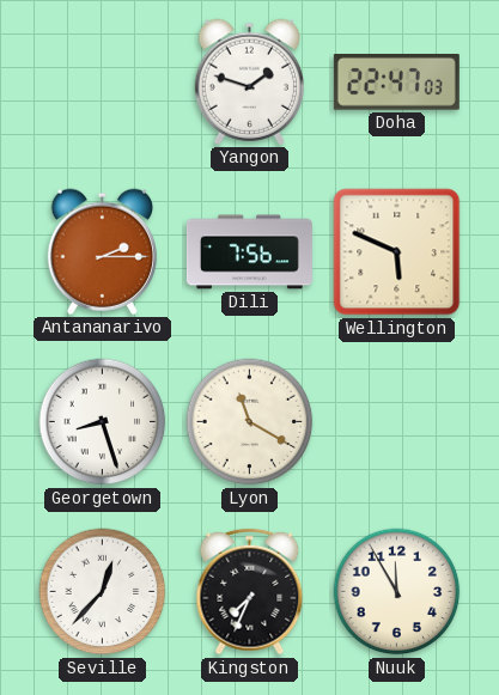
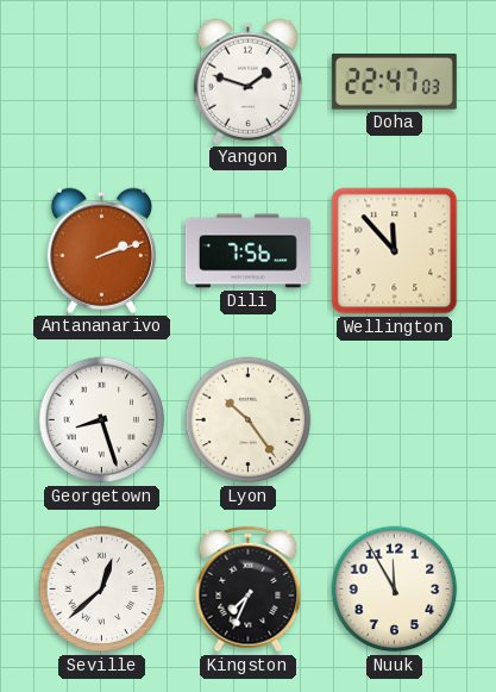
Antananarivo: 2:15 -> 2:12 (101, 250)
Wellington: 5:49 -> 11:53 (395, 251)
Lyon: 11:20 -> 10:24 (249, 420)
Seville: 12:37 -> 12:38 (102, 590)
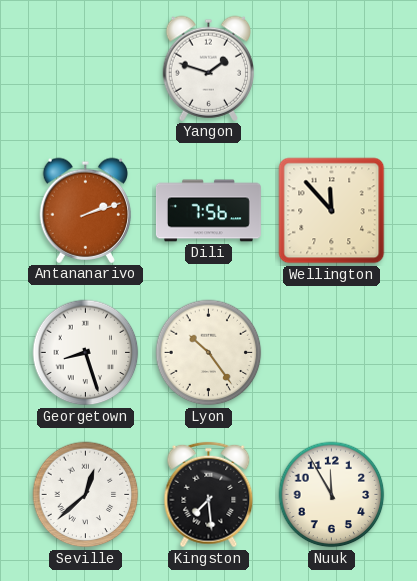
Doha: 22:47 -> none (394, 82)
Kingston: 7:34 -> 7:29 (209, 495)
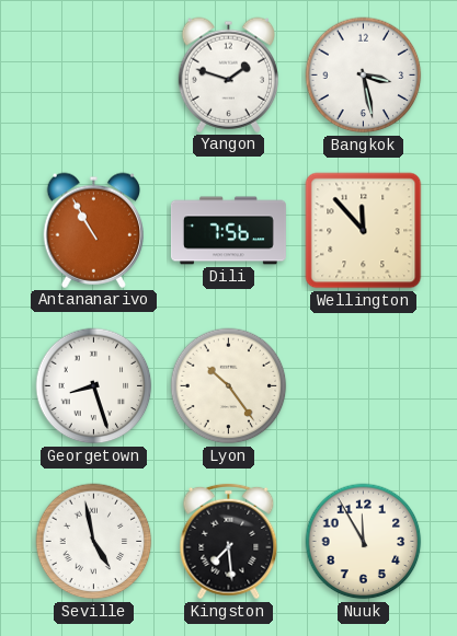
Bangkok: none -> 3:28 (364, 76)
Antananarivo: 2:12 -> 10:55 (93, 230)
Seville: 12:38 -> 4:58 (94, 542)
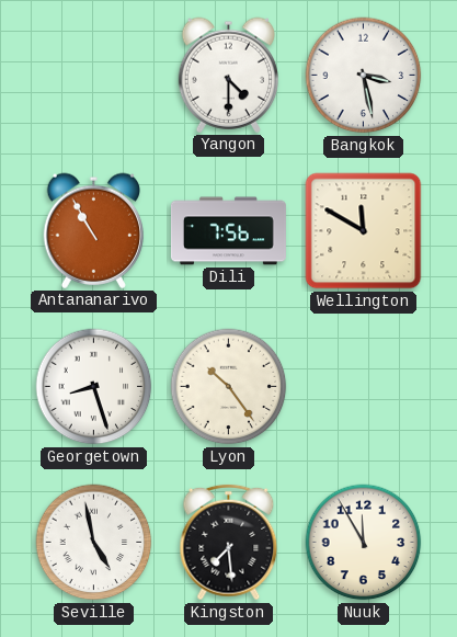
Yangon: 1:48 -> 4:30 (228, 75)
Wellington: 11:53 -> 11:50 (364, 231)
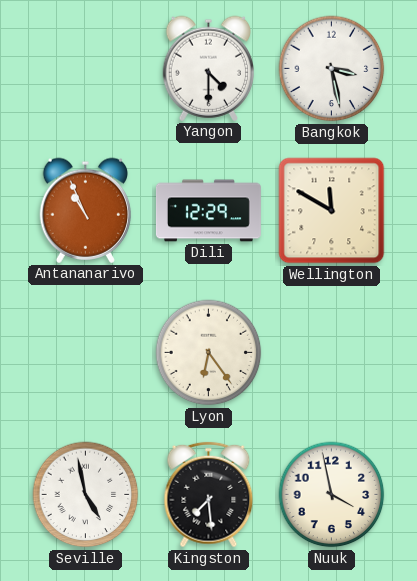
Antananarivo: 10:55 -> 10:56 (85, 210)
Dili: 7:56 -> 12:29 (208, 211)
Georgetown: 8:27 -> none (94, 387)
Lyon: 10:24 -> 6:24 (209, 353)
Nuuk: 11:55 -> 3:58 (332, 495)
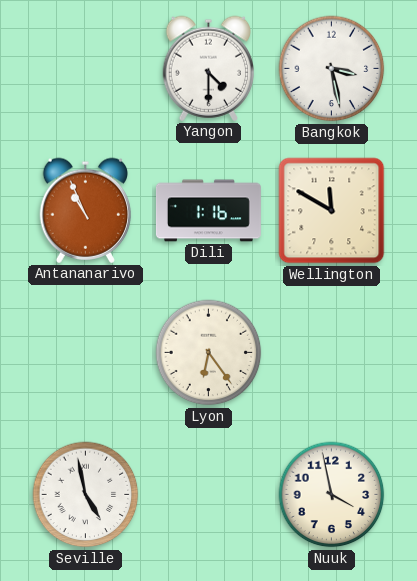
Dili: 12:29 -> 1:16 (208, 211)
Kingston: 7:29 -> none (209, 495)
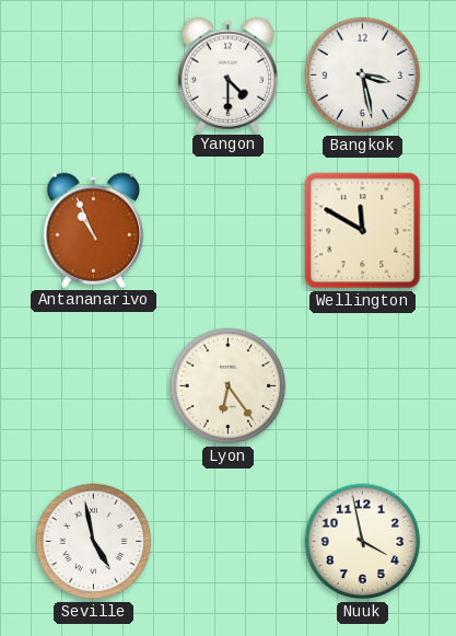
Dili: 1:16 -> none (208, 211)
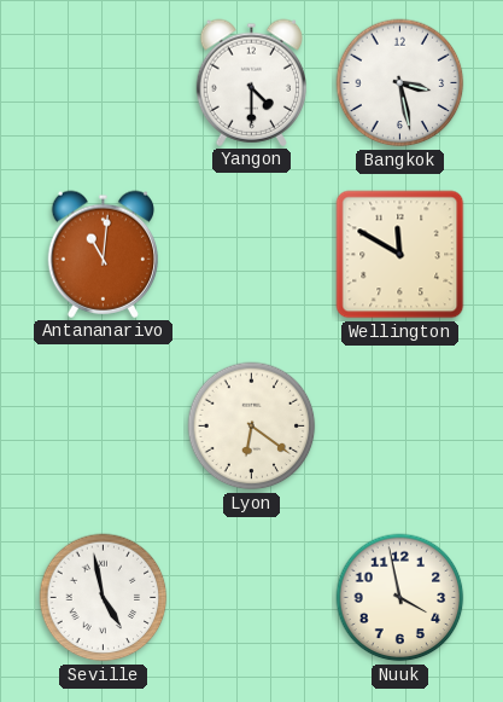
Antananarivo: 10:56 -> 11:01 (103, 254)
Lyon: 6:24 -> 6:21 (252, 427)
